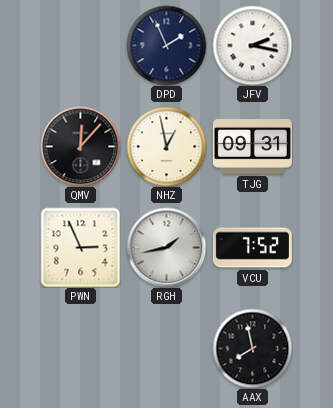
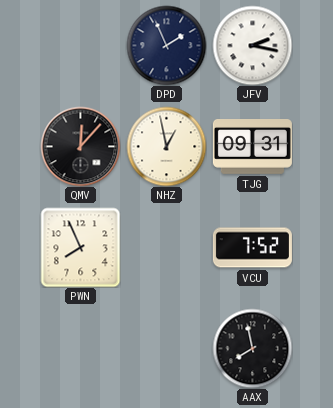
PWN: 2:56 -> 7:56 (80, 247)
RGH: 1:43 -> none (166, 247)
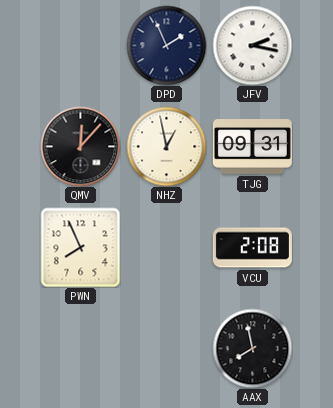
VCU: 7:52 -> 2:08 (252, 248)
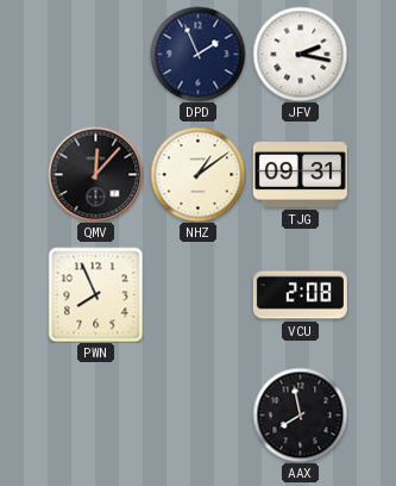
NHZ: 12:58 -> 1:09 (197, 174)
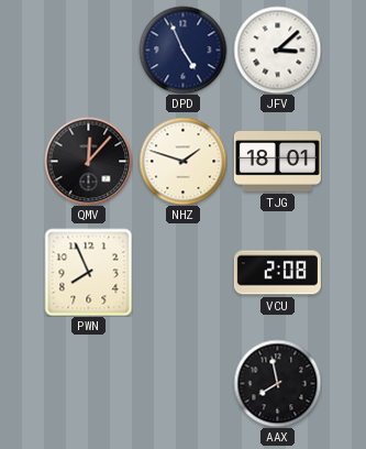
DPD: 1:56 -> 4:56 (182, 50)
JFV: 2:17 -> 3:08 (277, 50)
NHZ: 1:09 -> 1:48 (182, 161)
TJG: 09:31 -> 18:01 (277, 162)
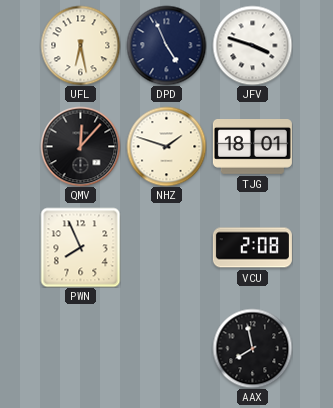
UFL: none -> 6:28 (80, 45)
JFV: 3:08 -> 3:48 (252, 45)
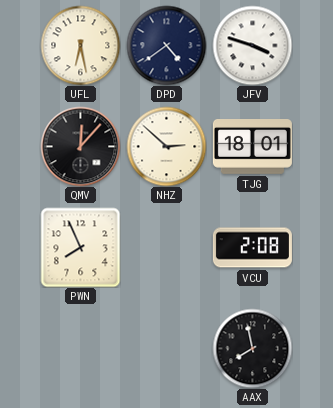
DPD: 4:56 -> 4:39 (166, 45)
NHZ: 1:48 -> 2:52 (166, 146)
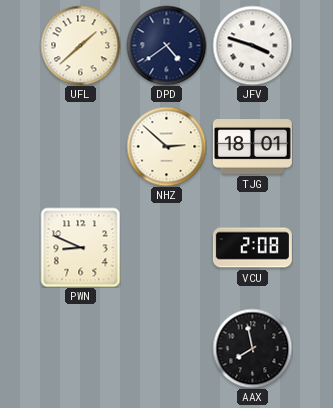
UFL: 6:28 -> 1:38 (80, 45)
QMV: 12:07 -> none (80, 146)
PWN: 7:56 -> 8:49 (80, 247)
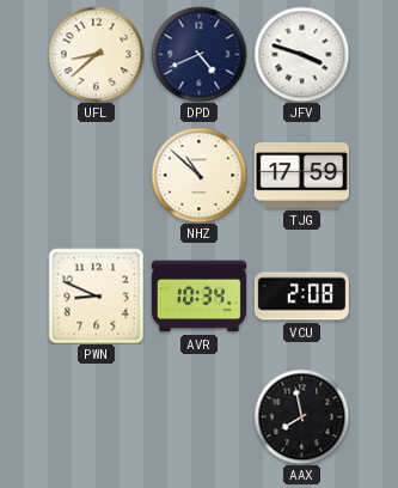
UFL: 1:38 -> 8:38 (96, 54)
DPD: 4:39 -> 4:41 (198, 54)
NHZ: 2:52 -> 10:52 (198, 175)
TJG: 18:01 -> 17:59 (301, 176)
AVR: none -> 10:34 (198, 297)
